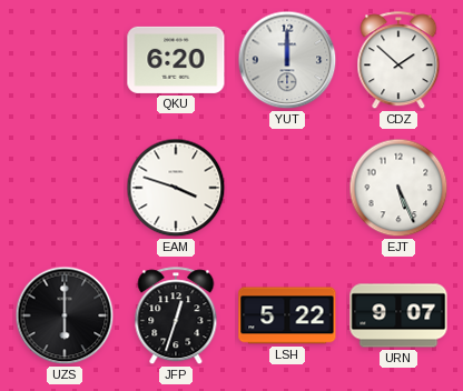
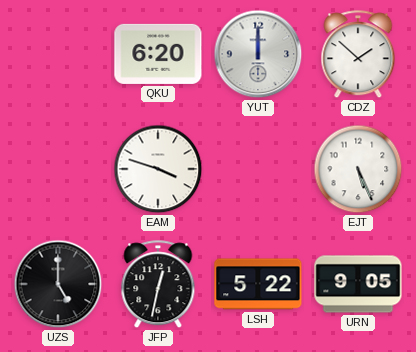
UZS: 6:00 -> 5:00 (58, 284)
JFP: 12:33 -> 12:32 (158, 285)
URN: 9:07 -> 9:05 (358, 284)
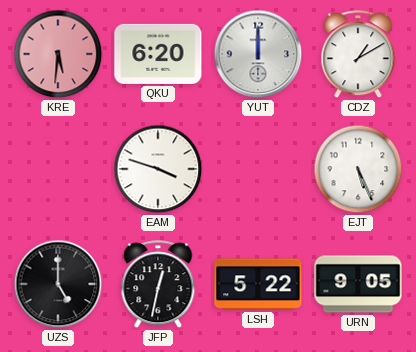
KRE: none -> 5:31 (58, 54)
CDZ: 1:52 -> 1:10 (358, 55)
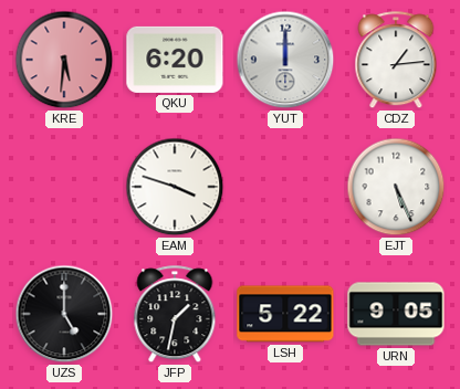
CDZ: 1:10 -> 1:14 (396, 61)
JFP: 12:32 -> 1:32 (175, 315)
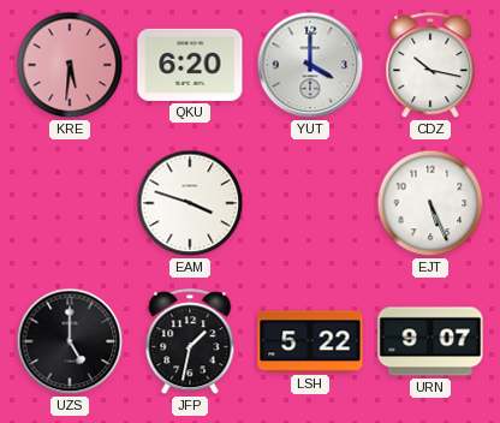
YUT: 12:00 -> 4:00 (310, 65)
CDZ: 1:14 -> 10:17 (430, 66)
URN: 9:05 -> 9:07 (430, 341)
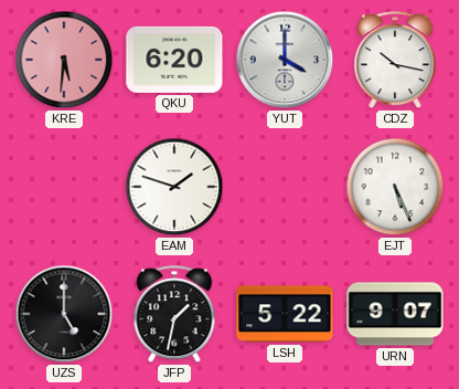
EAM: 3:48 -> 1:48 (174, 187)
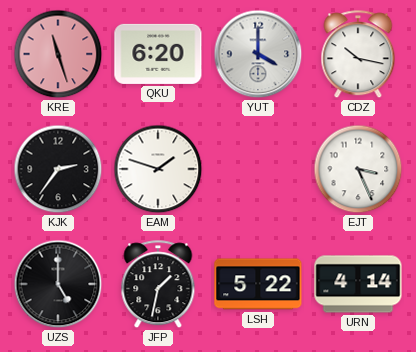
KRE: 5:31 -> 11:27 (58, 54)
KJK: none -> 2:36 (58, 169)
EJT: 5:26 -> 3:26 (358, 169)
URN: 9:07 -> 4:14 (358, 284)
